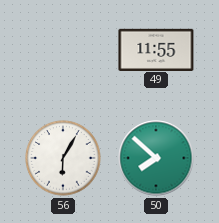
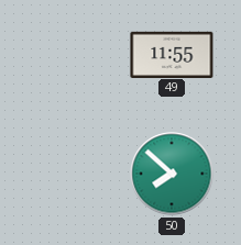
56: 6:05 -> none (63, 158)
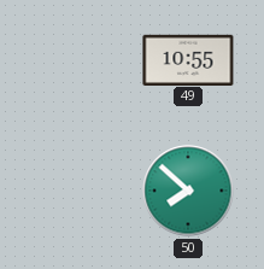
49: 11:55 -> 10:55 (188, 59)
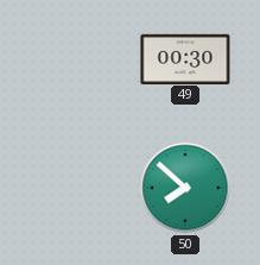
49: 10:55 -> 00:30 (185, 58)
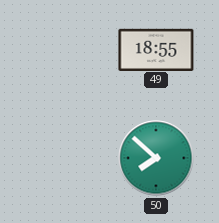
49: 00:30 -> 18:55 (156, 49)
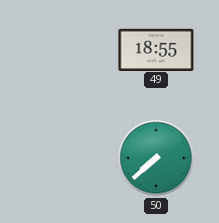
50: 7:52 -> 7:38 (156, 158)
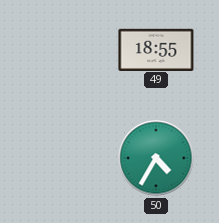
50: 7:38 -> 4:35 (156, 158)
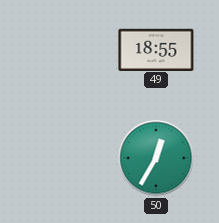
50: 4:35 -> 12:35 (156, 158)
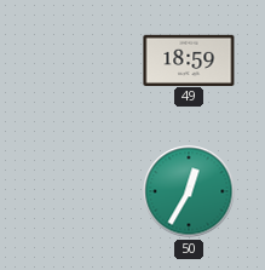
49: 18:55 -> 18:59 (189, 59)
